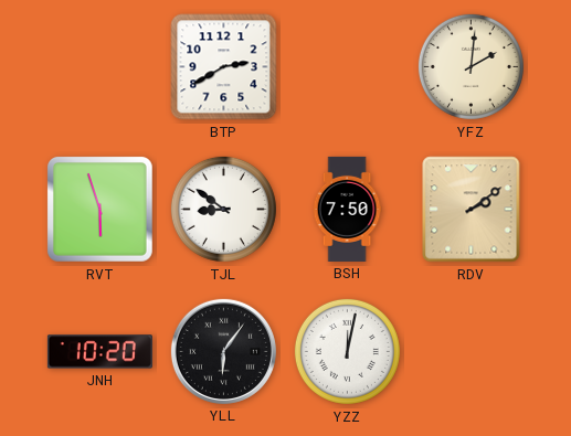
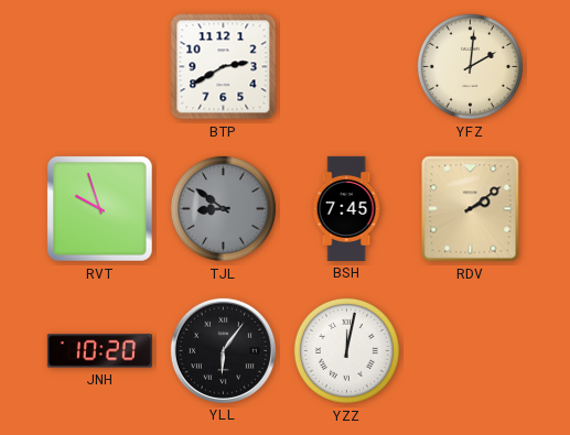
RVT: 5:57 -> 9:57 (99, 208)
TJL dial: white -> grey (223, 208)
BSH: 7:50 -> 7:45 (346, 208)
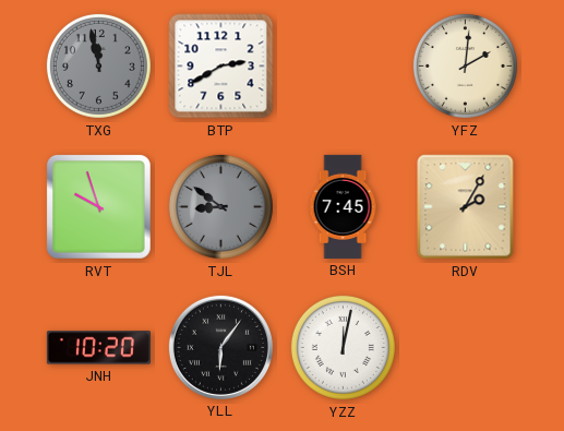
TXG: none -> 11:58 (98, 65)
RDV: 2:09 -> 2:05 (466, 207)
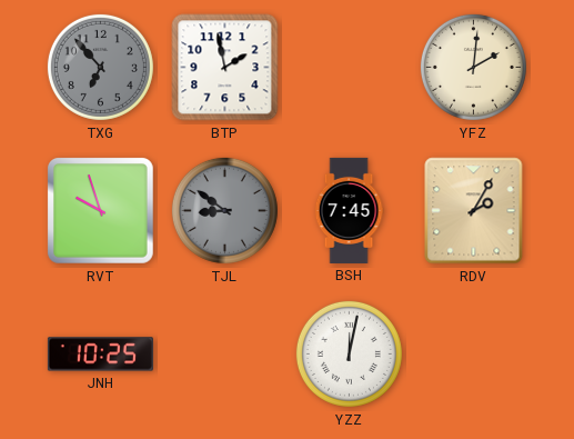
TXG: 11:58 -> 6:53 (100, 67)
BTP: 2:40 -> 1:58 (225, 68)
JNH: 10:20 -> 10:25 (100, 355)
YLL: 6:06 -> none (220, 347)
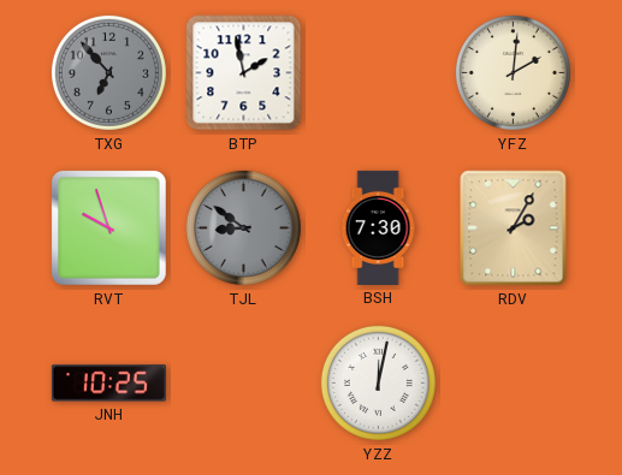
BSH: 7:45 -> 7:30 (378, 227)
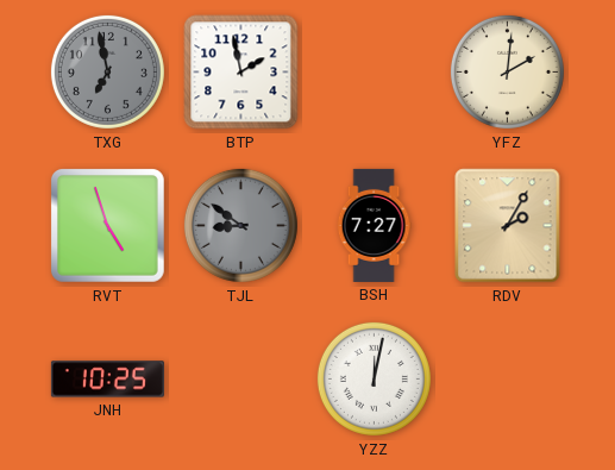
TXG: 6:53 -> 6:58 (107, 71)
RVT: 9:57 -> 4:57 (107, 225)
BSH: 7:30 -> 7:27 (374, 225)
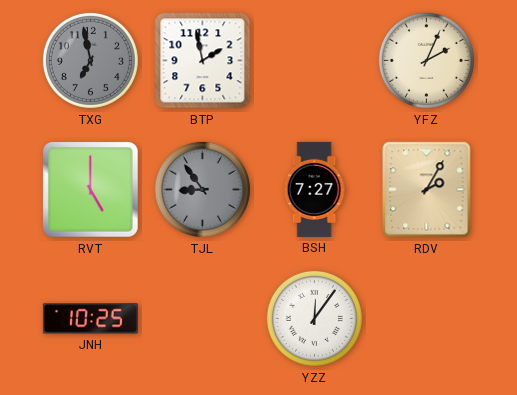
YFZ: 2:01 -> 2:04 (426, 60)
RVT: 4:57 -> 5:00 (90, 189)
TJL: 8:51 -> 8:54 (202, 189)
YZZ: 12:02 -> 12:06 (314, 318)
